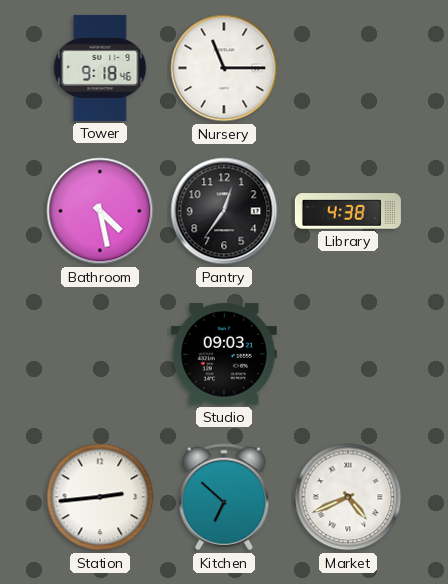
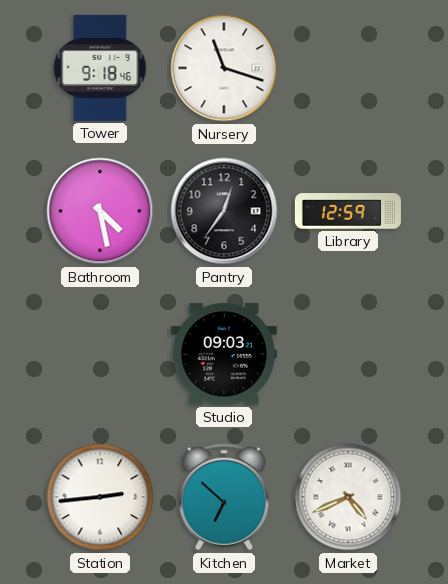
Nursery: 11:15 -> 11:18 (224, 68)
Library: 4:38 -> 12:59 (348, 211)
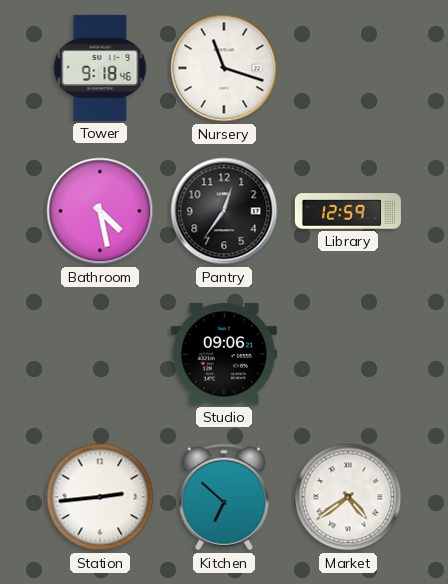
Studio: 09:03 -> 09:06 (224, 354)
Market: 4:41 -> 4:39 (348, 497)
